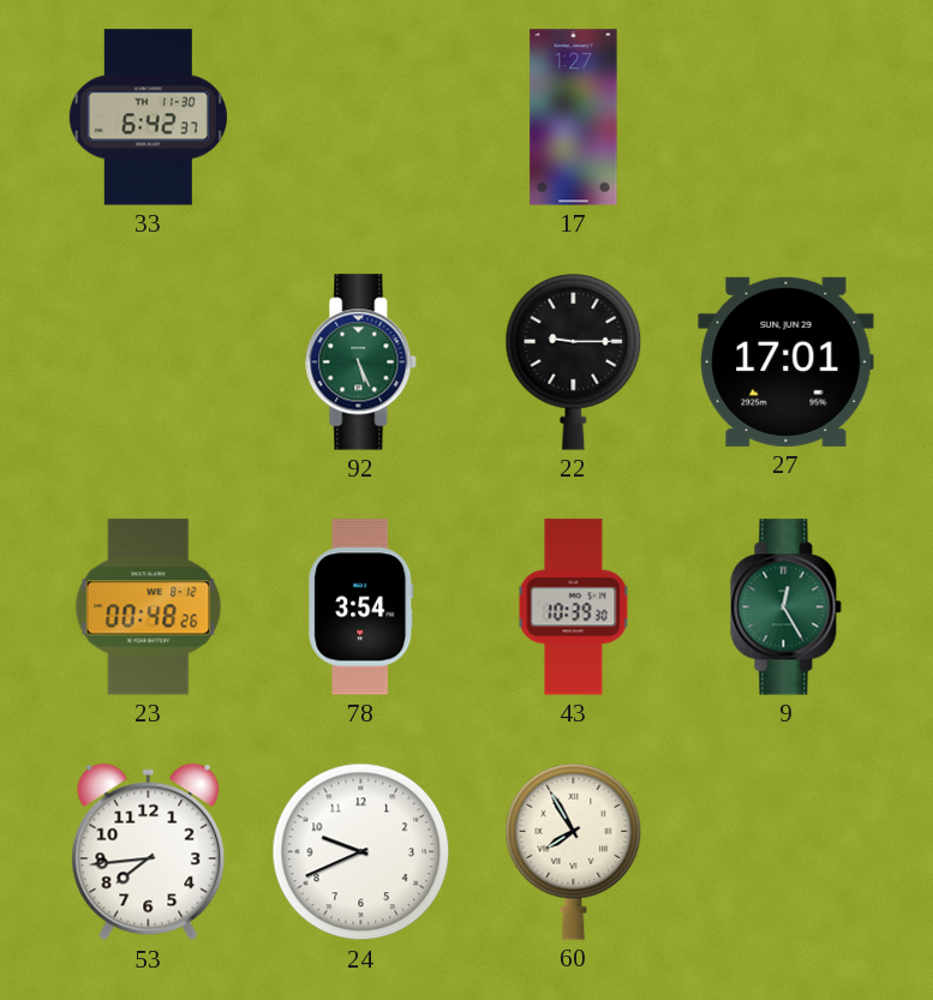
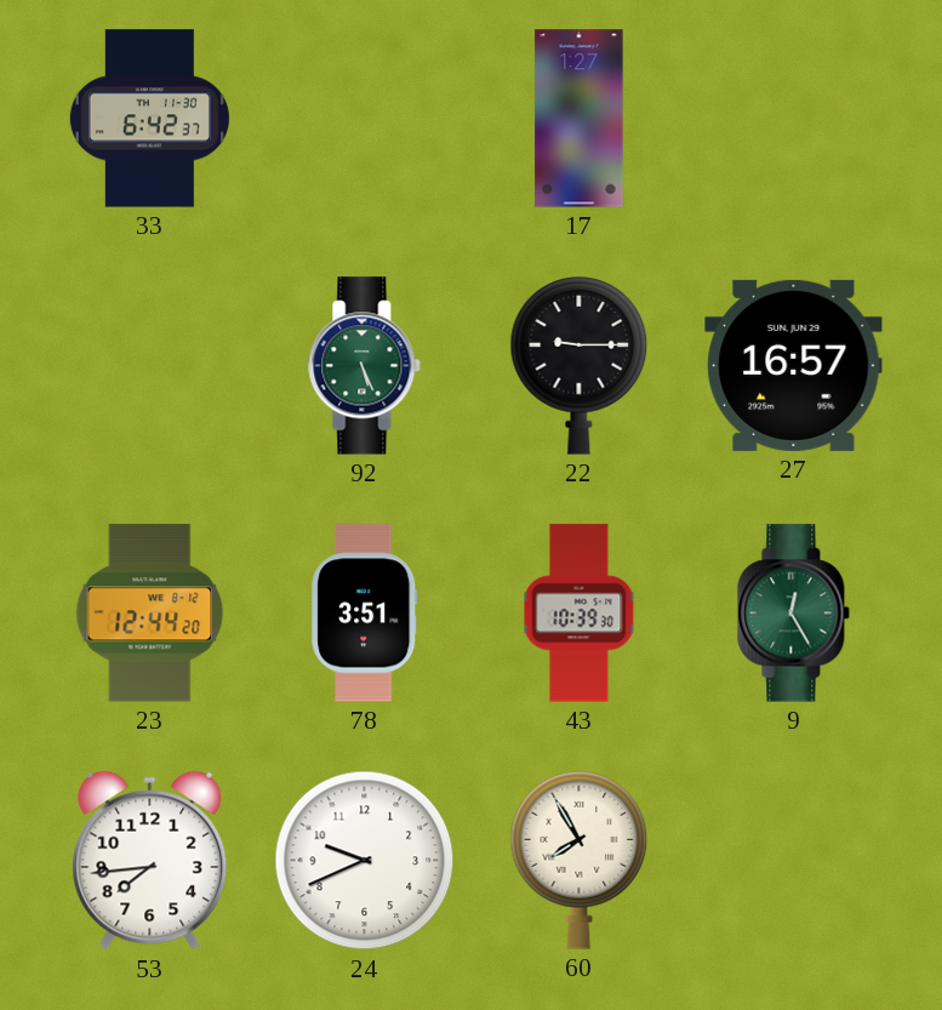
27: 17:01 -> 16:57 (794, 365)
23: 00:48 -> 12:44 (150, 614)
78: 3:54 -> 3:51 (365, 614)
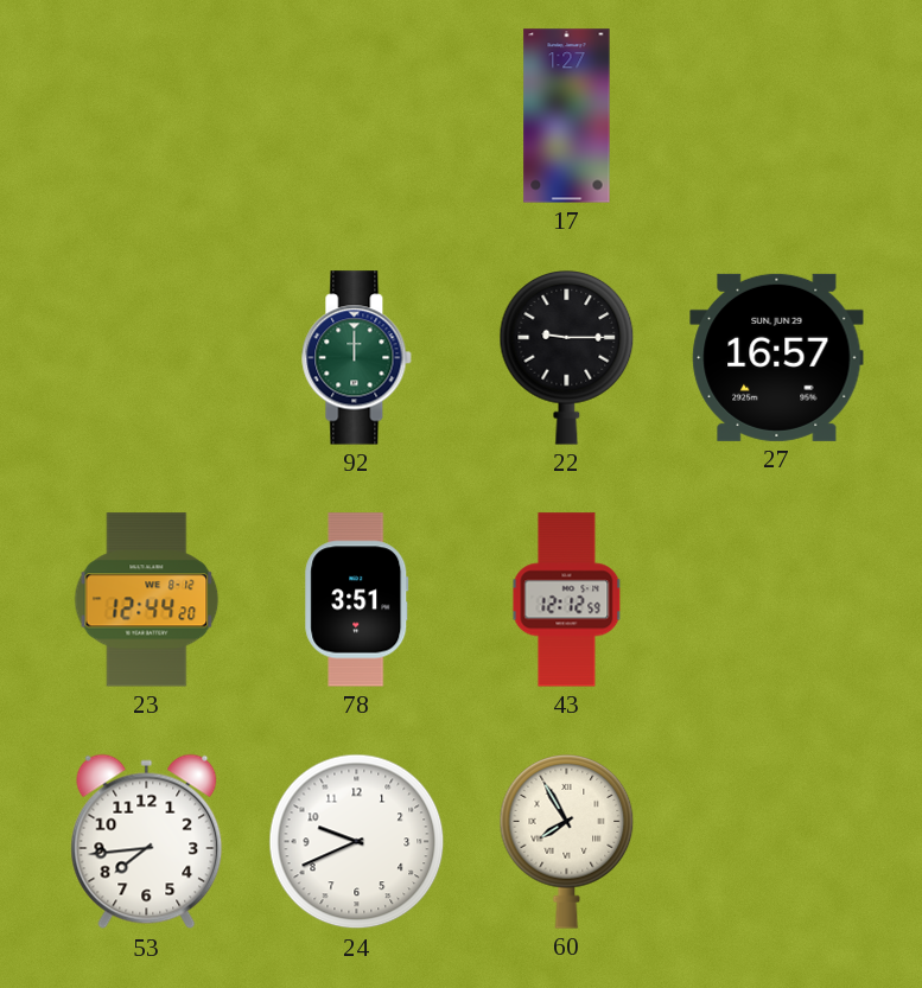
33: 6:42 -> none (149, 119)
92: 5:26 -> 12:00 (357, 358)
43: 10:39 -> 12:12 (567, 600)
9: 12:25 -> none (794, 614)
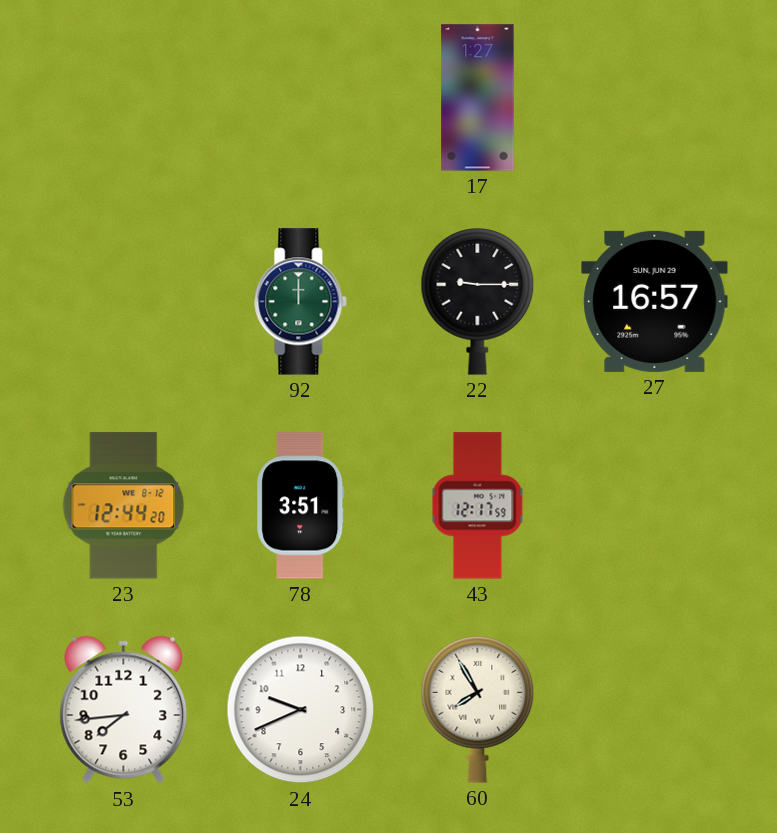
43: 12:12 -> 12:17 (478, 506)
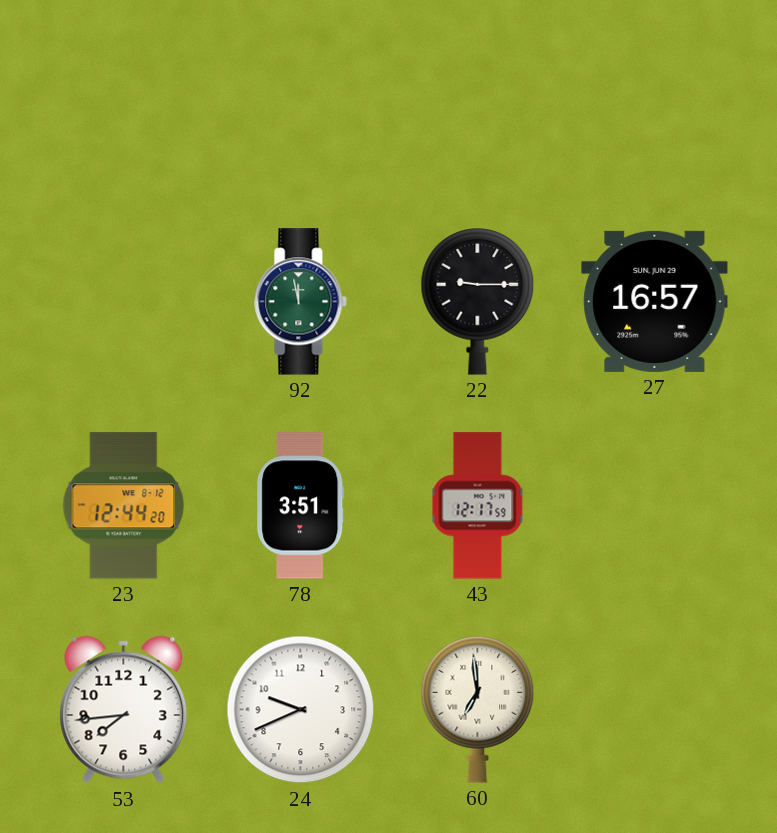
17: 1:27 -> none (478, 98)
92: 12:00 -> 11:58 (301, 302)
60: 7:55 -> 6:59 (478, 710)
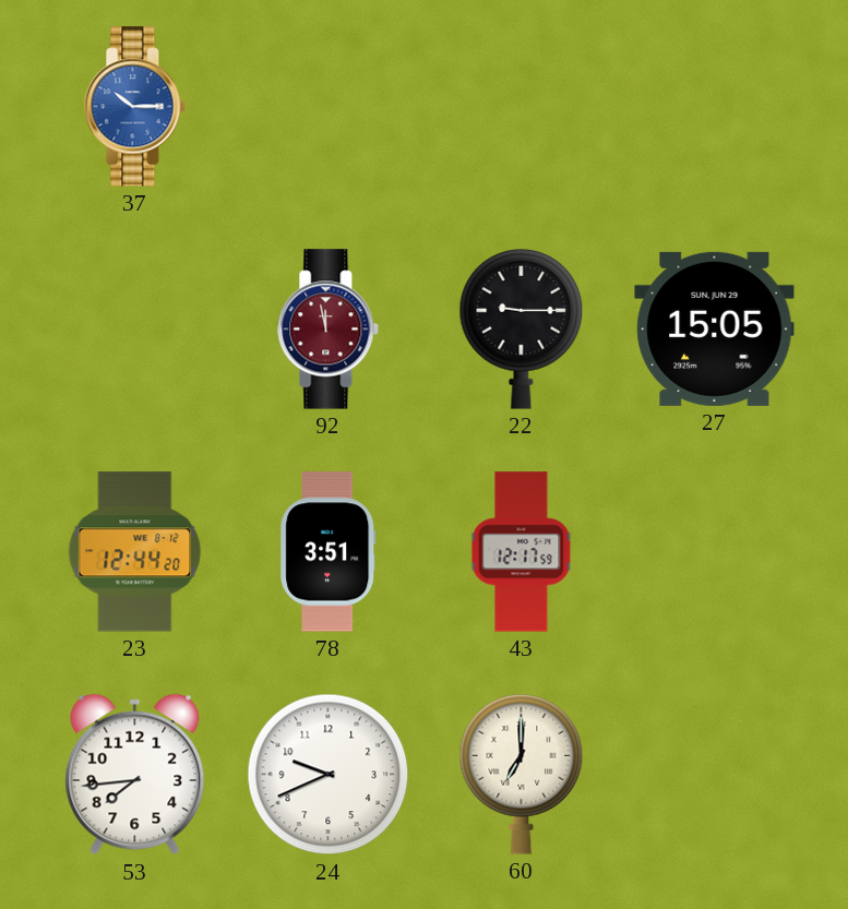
37: none -> 10:15 (135, 107)
92 dial: green -> burgundy (329, 330)
27: 16:57 -> 15:05 (715, 328)
60: 6:59 -> 7:00 (522, 775)
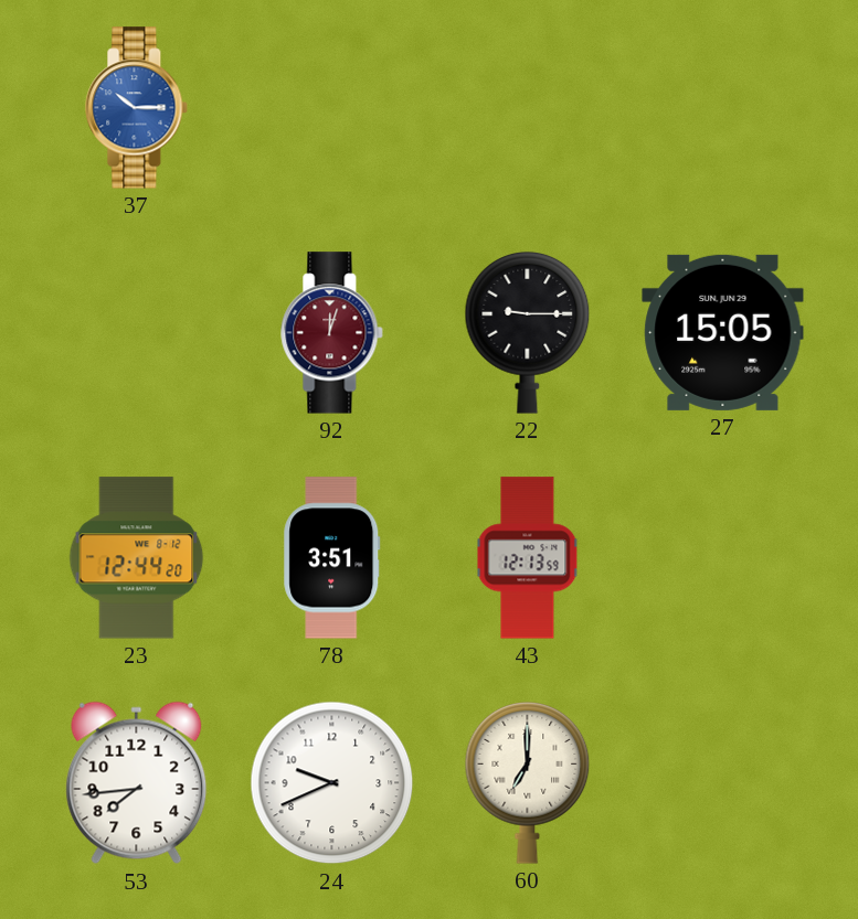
92: 11:58 -> 12:03 (332, 333)
43: 12:17 -> 12:13 (528, 558)
